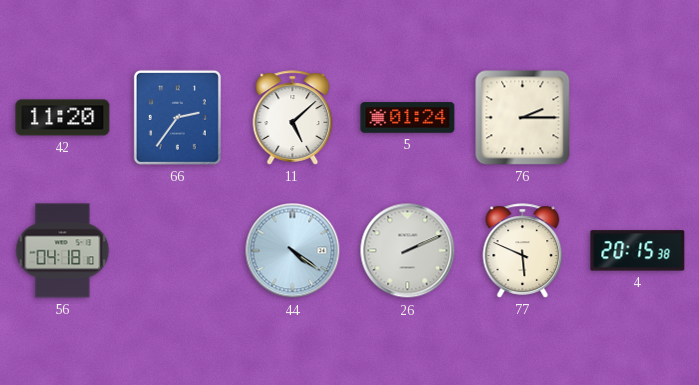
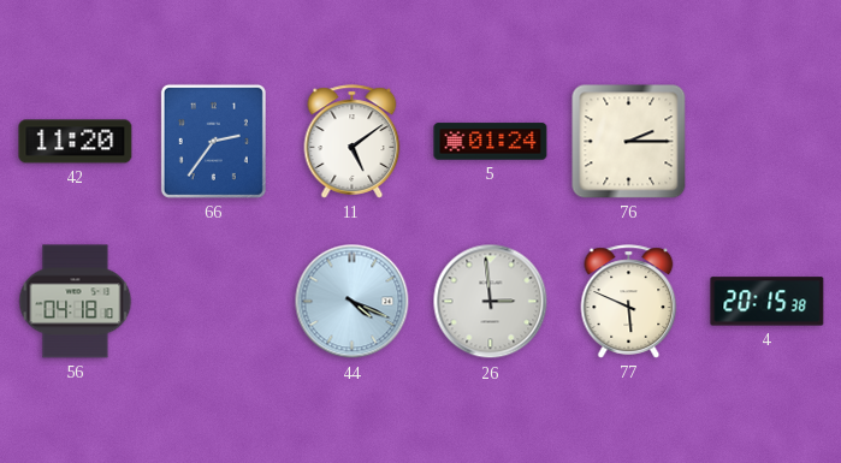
11: 5:08 -> 5:09 (353, 142)
44: 4:21 -> 4:19 (353, 302)
26: 2:11 -> 2:59 (491, 302)
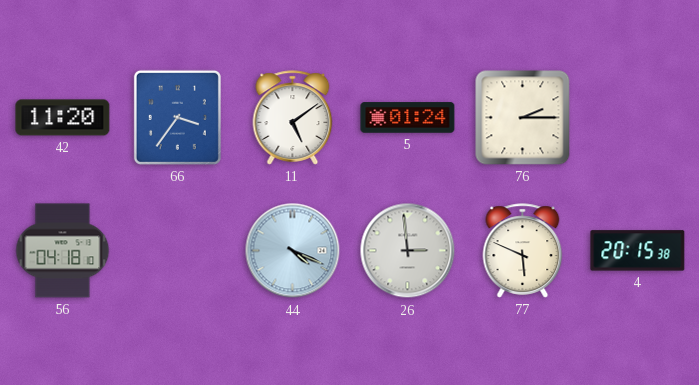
66: 2:36 -> 3:36 (177, 117)
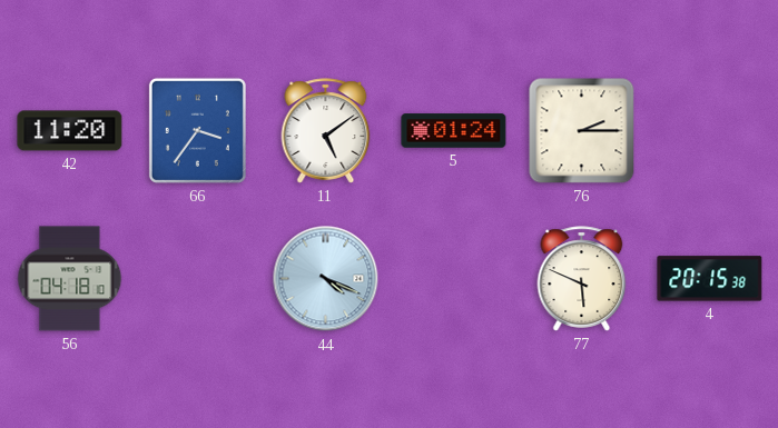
26: 2:59 -> none (408, 251)
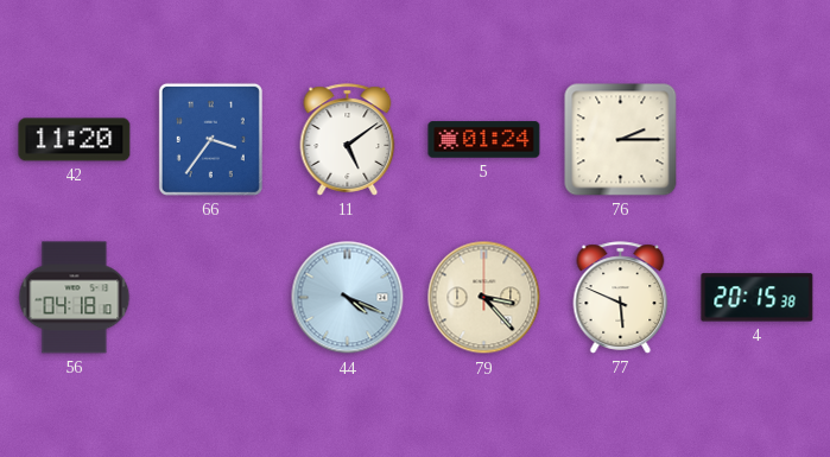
79: none -> 3:23 (484, 298)
